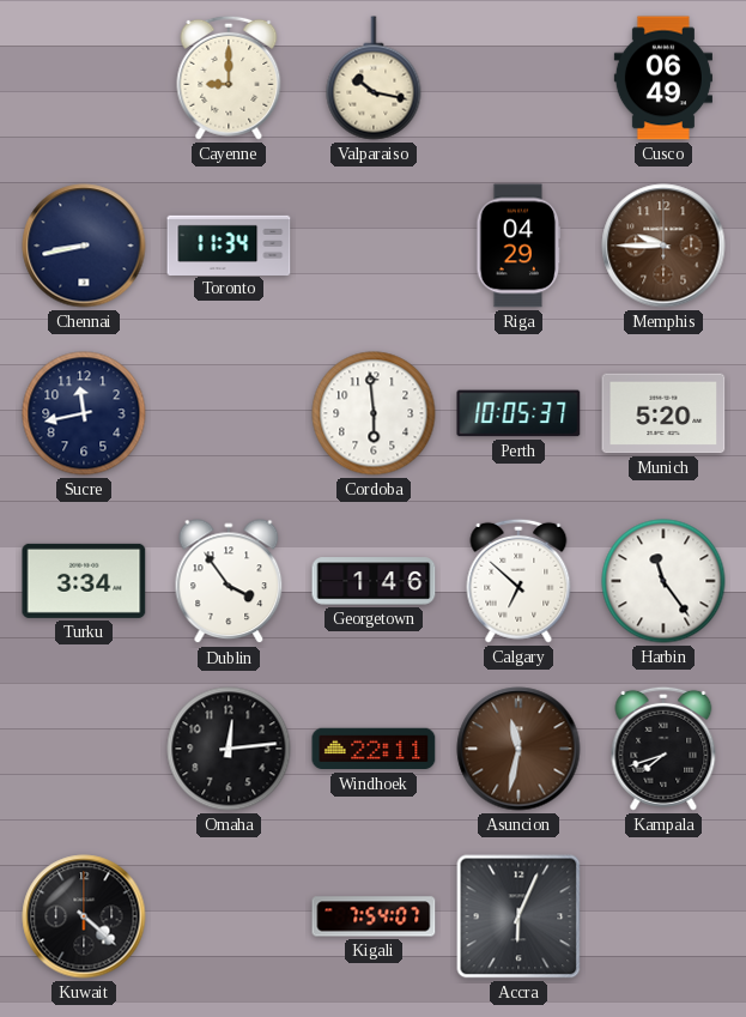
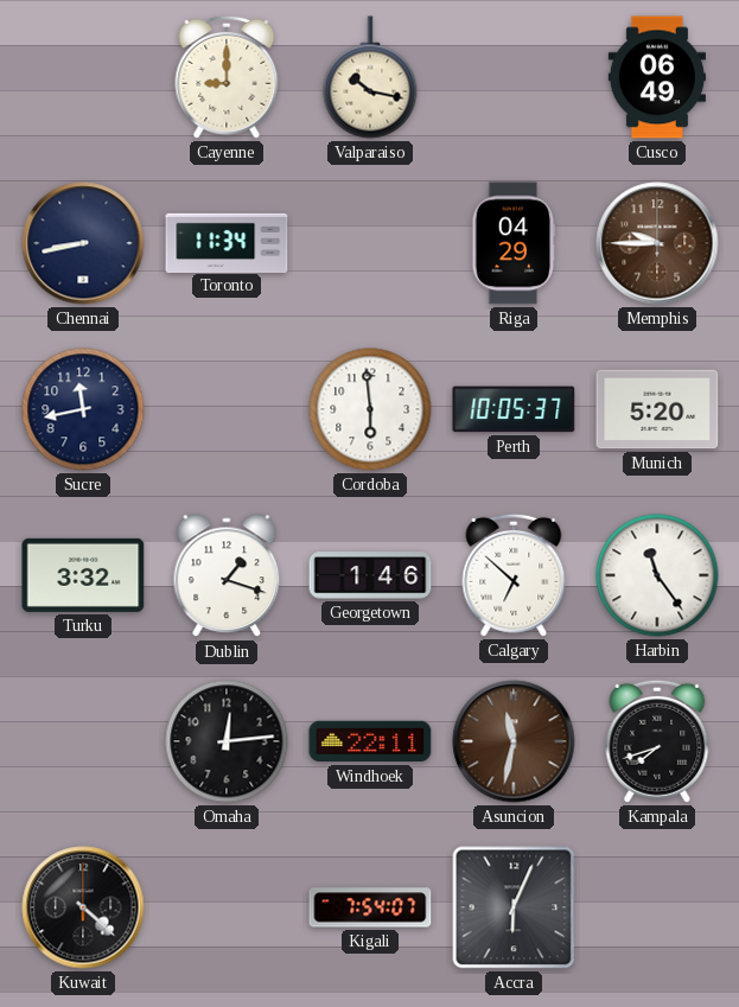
Turku: 3:34 -> 3:32 (83, 575)
Dublin: 3:54 -> 1:18 (227, 576)
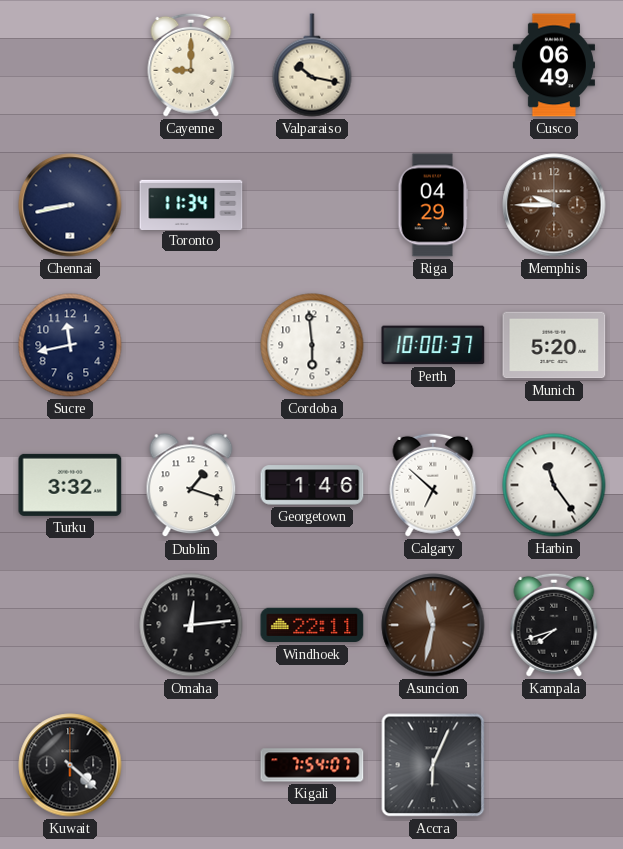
Perth: 10:05 -> 10:00 (433, 345)
